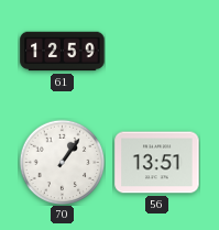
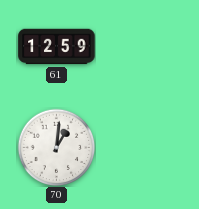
70: 1:06 -> 1:01 (56, 147)
56: 13:51 -> none (157, 163)
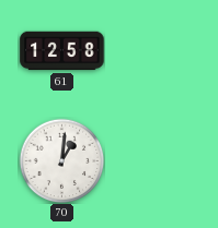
61: 12:59 -> 12:58 (62, 51)
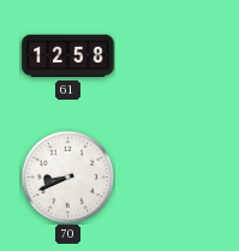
70: 1:01 -> 8:41 (67, 177)
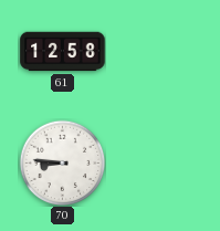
70: 8:41 -> 8:46 (62, 162)
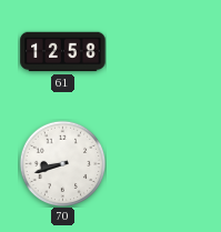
70: 8:46 -> 8:42 (62, 163)
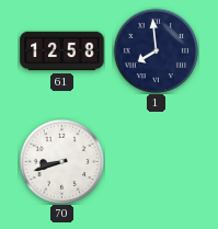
1: none -> 7:59 (156, 50)
